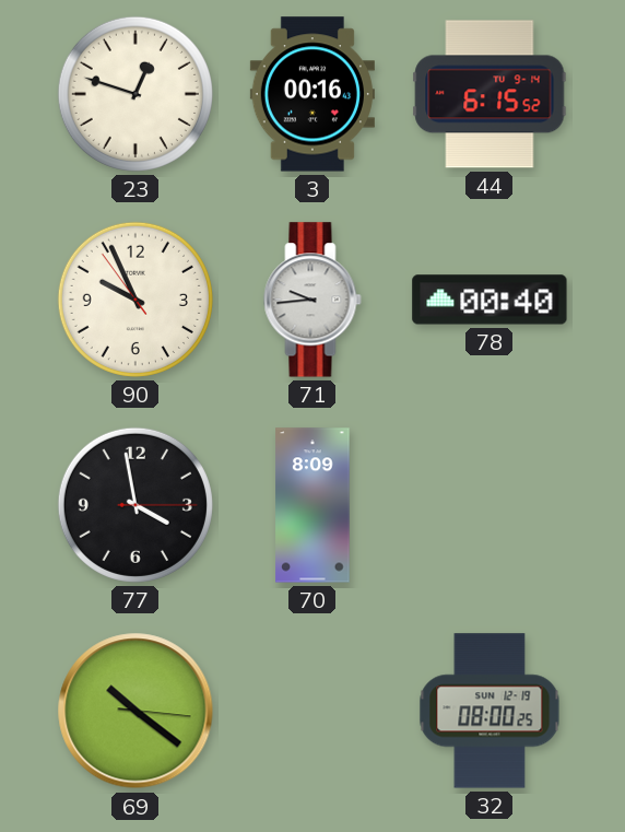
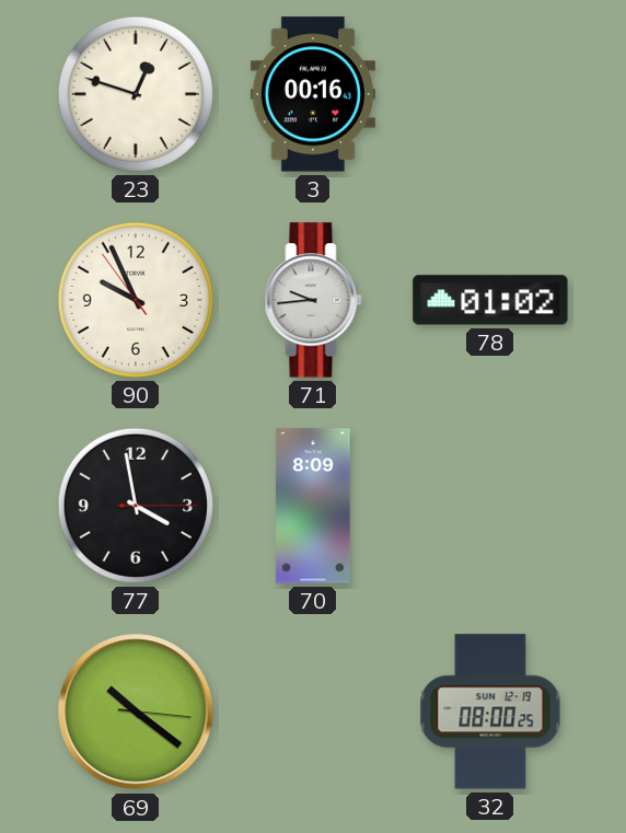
44: 6:15 -> none (490, 94)
78: 00:40 -> 01:02 (490, 300)
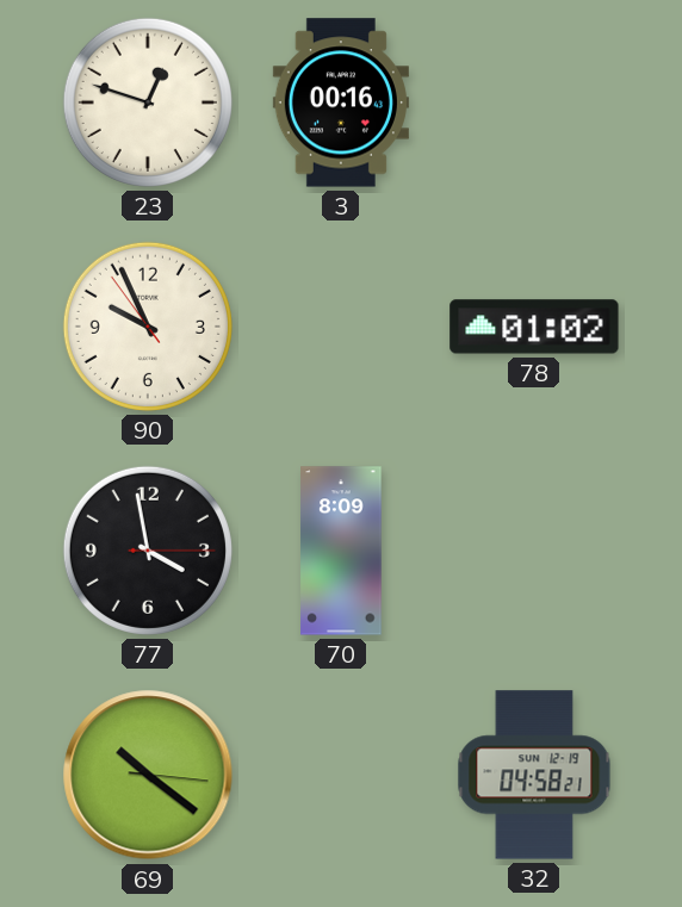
71: 9:44 -> none (313, 300)
32: 08:00 -> 04:58 (534, 775)
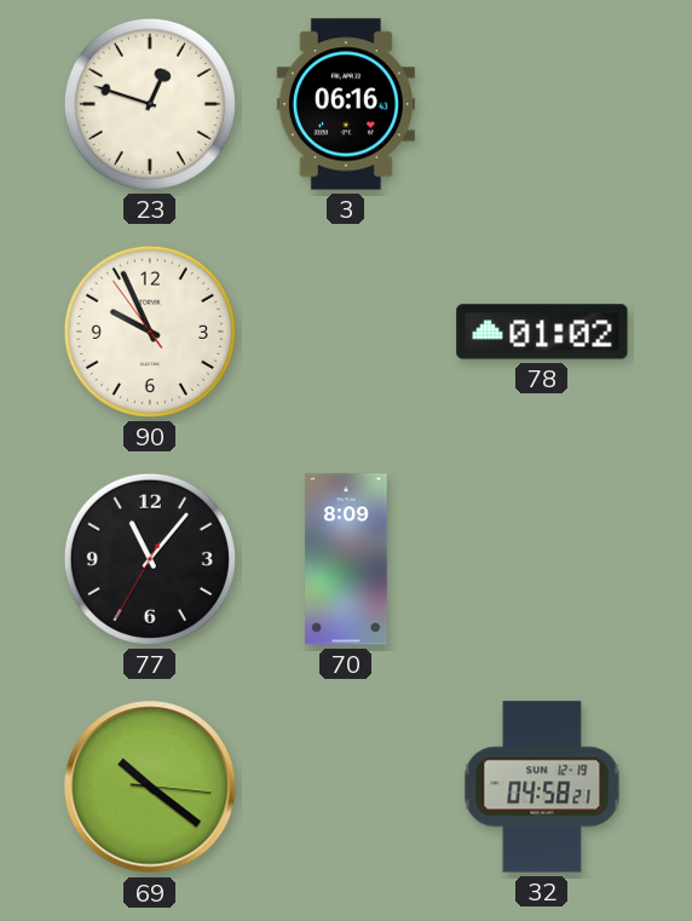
3: 00:16 -> 06:16 (346, 104)
77: 3:58 -> 11:06 (150, 559)
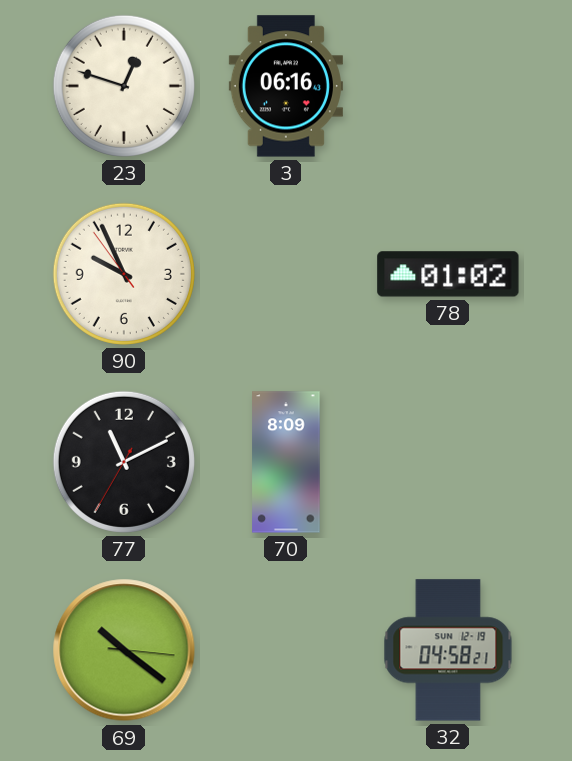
77: 11:06 -> 11:10 (124, 462)
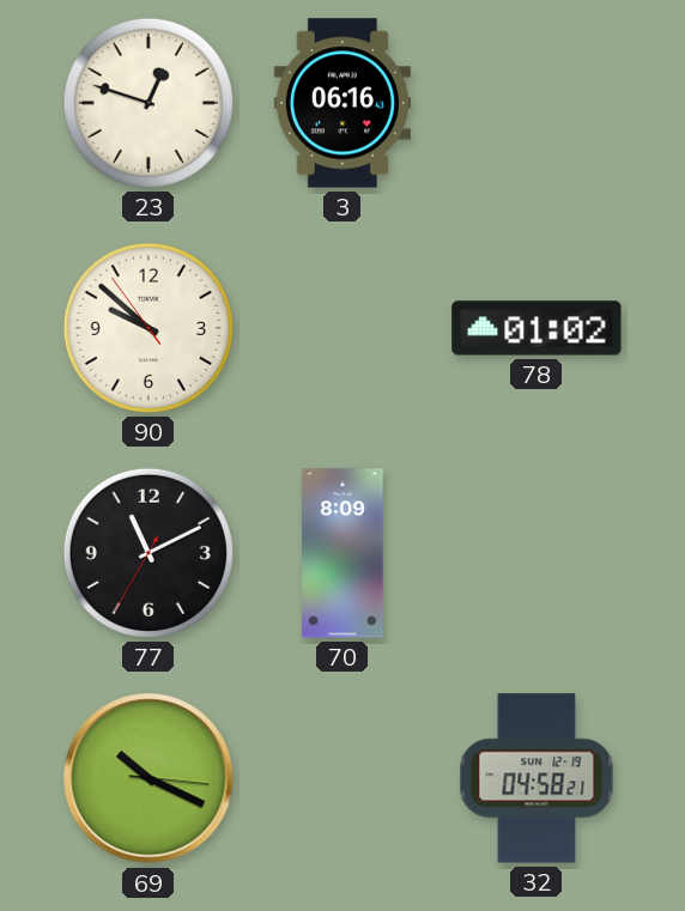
90: 9:55 -> 9:51 (148, 328)
69: 10:21 -> 10:19 (148, 778)
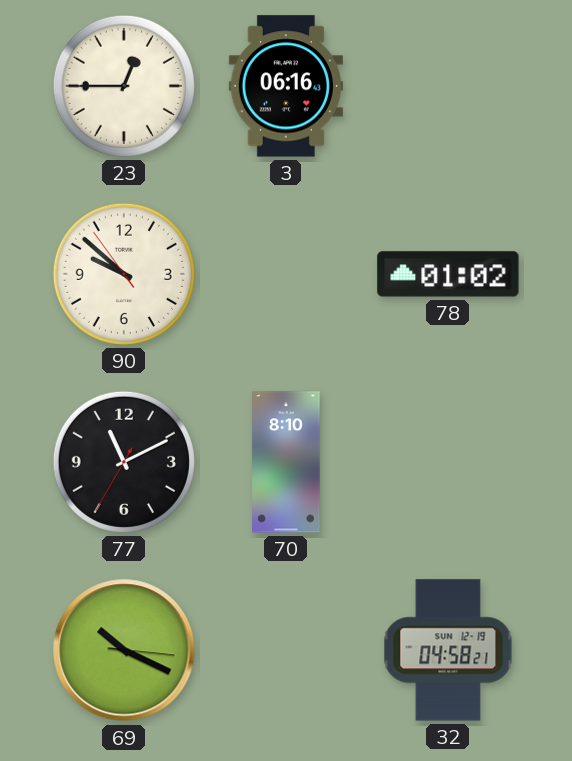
23: 12:48 -> 12:45 (124, 86)
70: 8:09 -> 8:10 (286, 462)
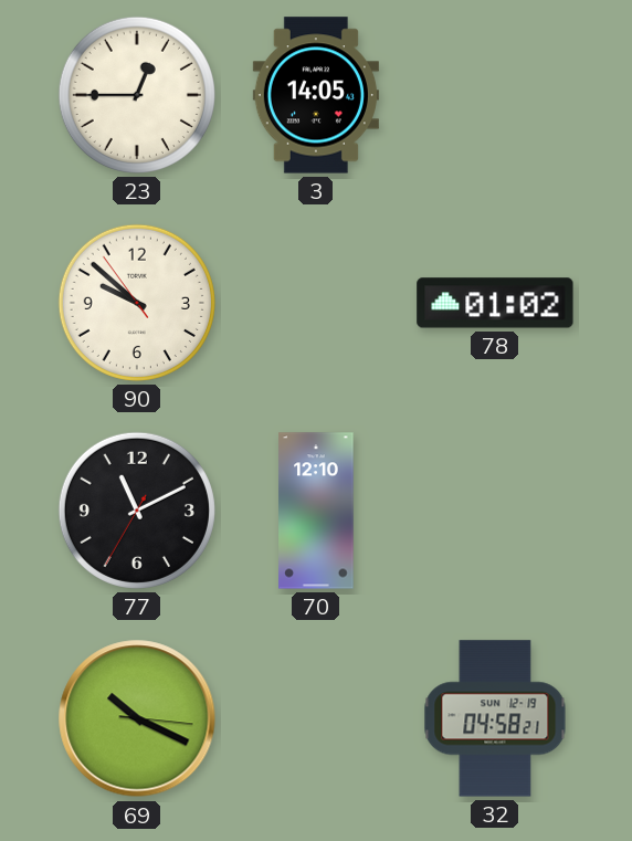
3: 06:16 -> 14:05 (316, 95)
70: 8:10 -> 12:10 (316, 511)
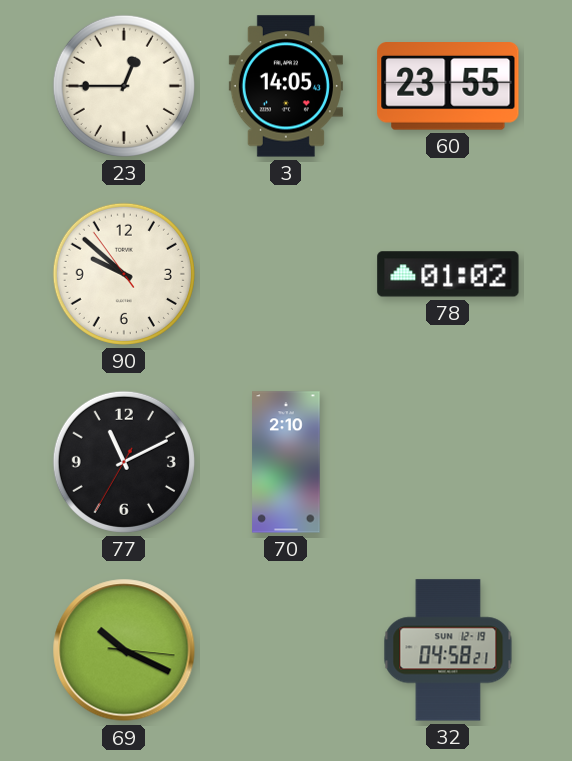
60: none -> 23:55 (448, 87)
70: 12:10 -> 2:10 (286, 462)
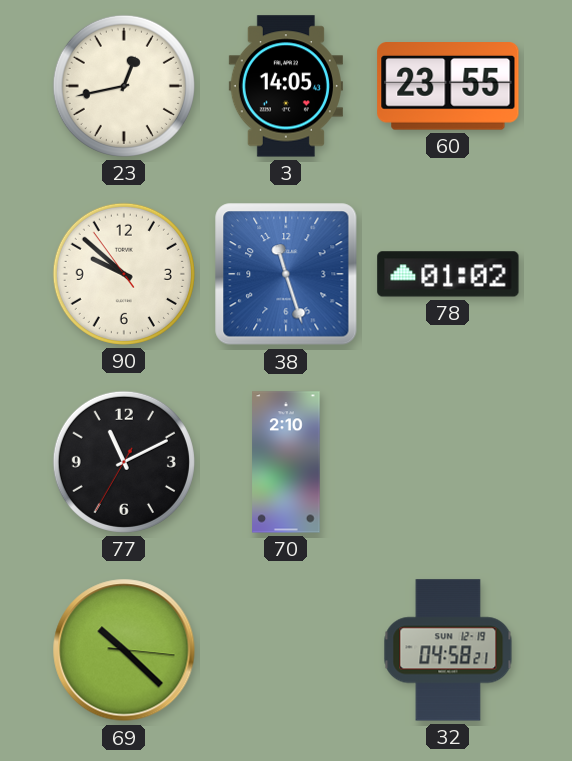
23: 12:45 -> 12:43 (124, 86)
38: none -> 11:27 (286, 274)
69: 10:19 -> 10:22 (124, 650)
